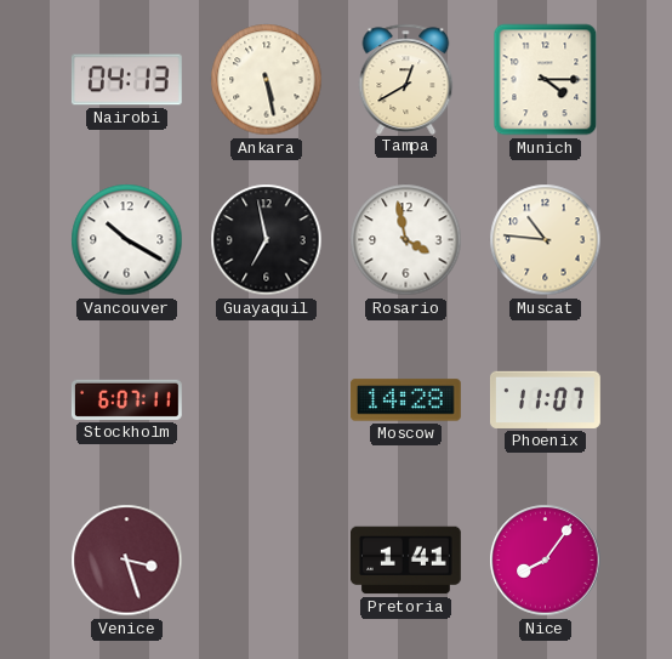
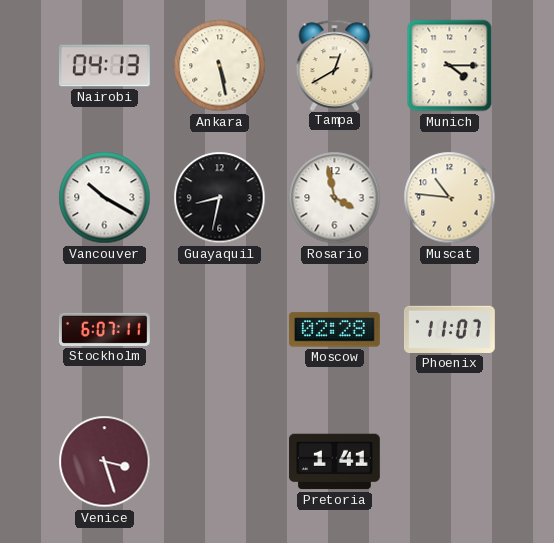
Guayaquil: 6:58 -> 8:32 (220, 198)
Moscow: 14:28 -> 02:28 (335, 330)
Nice: 8:06 -> none (546, 561)
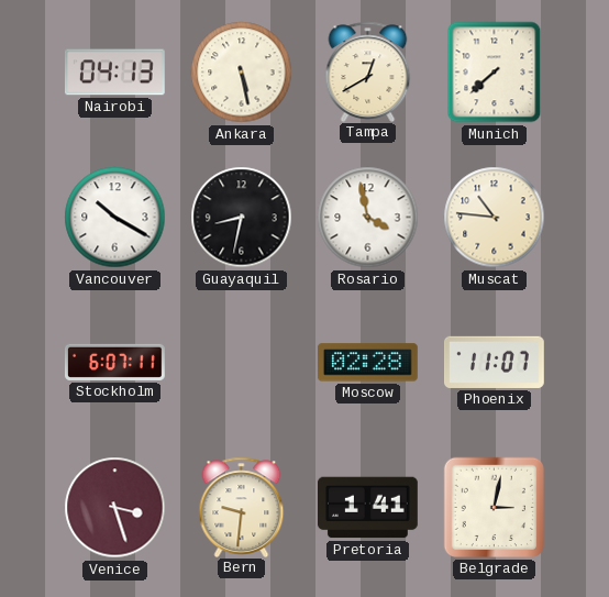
Munich: 4:15 -> 7:38 (495, 73)
Bern: none -> 9:31 (242, 507)
Belgrade: none -> 3:02 (494, 507)
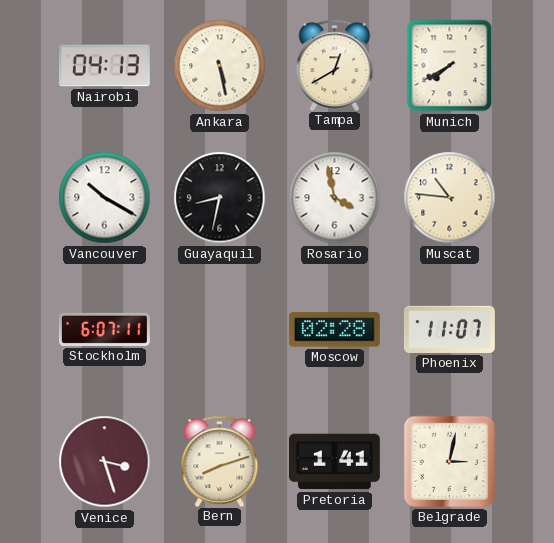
Munich: 7:38 -> 7:40 (450, 66)
Bern: 9:31 -> 8:12 (220, 461)
